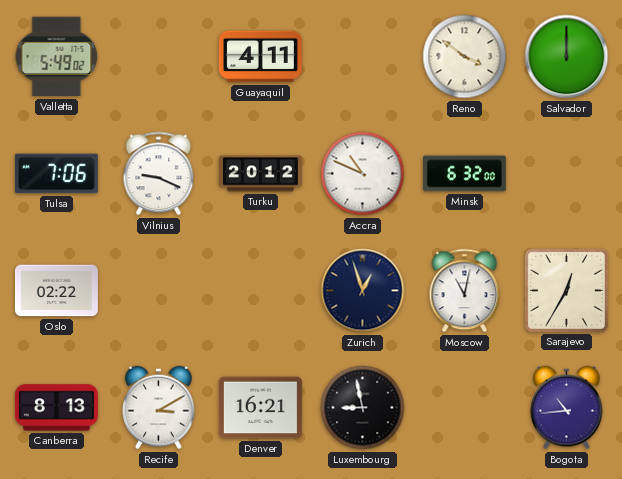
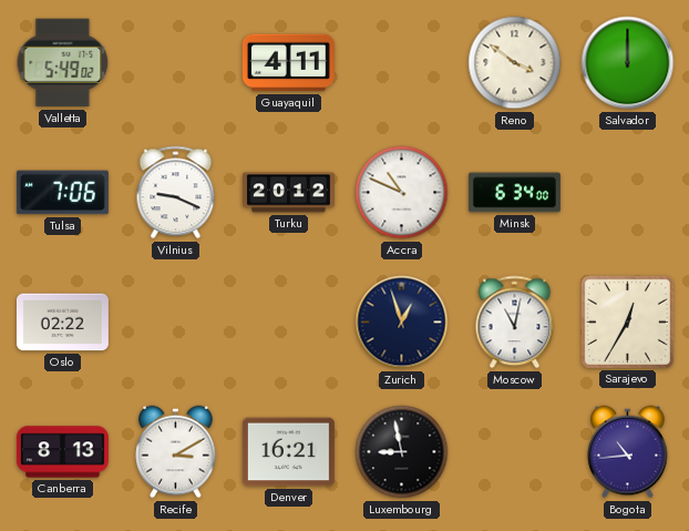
Minsk: 6:32 -> 6:34 (514, 193)
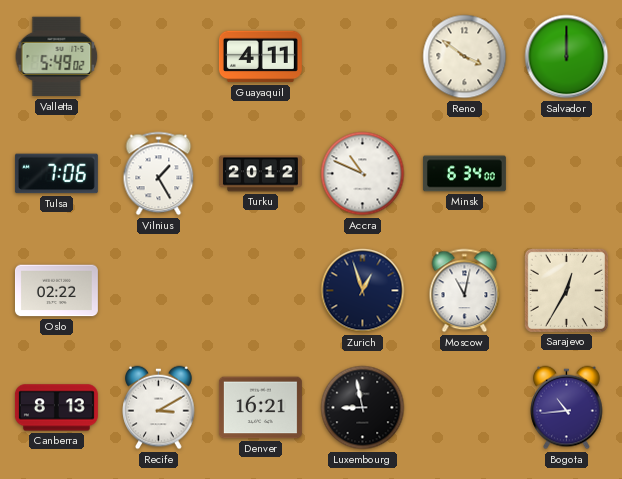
Vilnius: 9:19 -> 1:25 (159, 174)
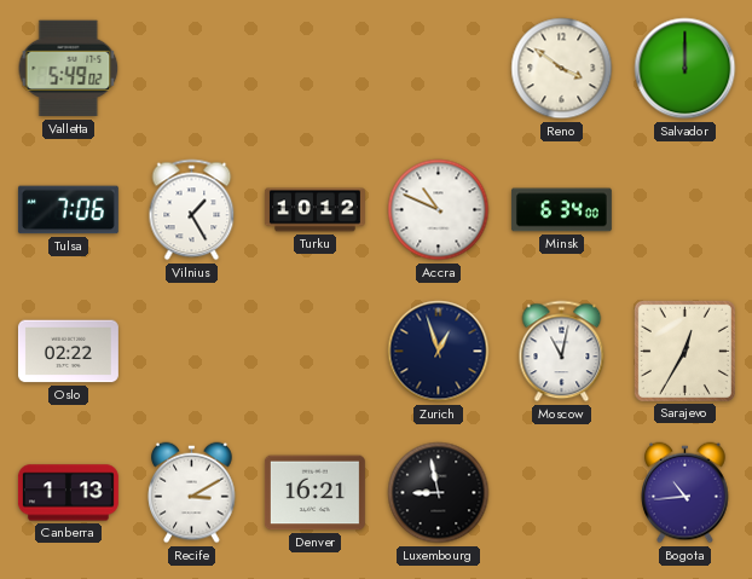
Guayaquil: 4:11 -> none (260, 57)
Turku: 20:12 -> 10:12 (314, 210)
Canberra: 8:13 -> 1:13 (68, 493)
